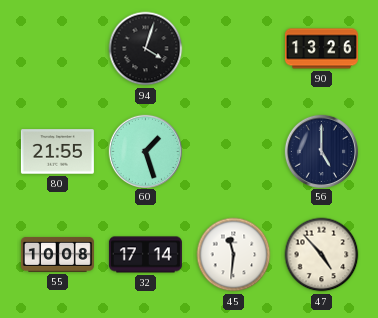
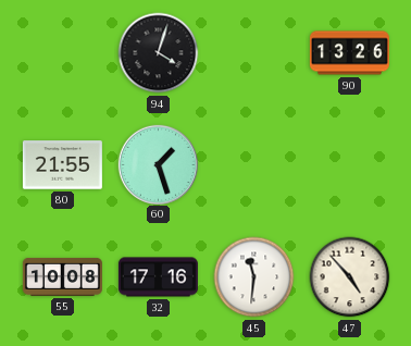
56: 5:00 -> none (321, 151)
32: 17:14 -> 17:16 (158, 277)
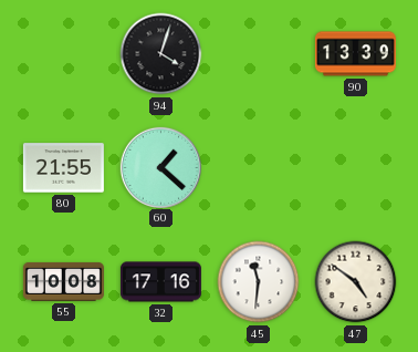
90: 13:26 -> 13:39 (355, 54)
60: 1:27 -> 1:22 (160, 167)
47: 4:53 -> 4:51 (356, 282)
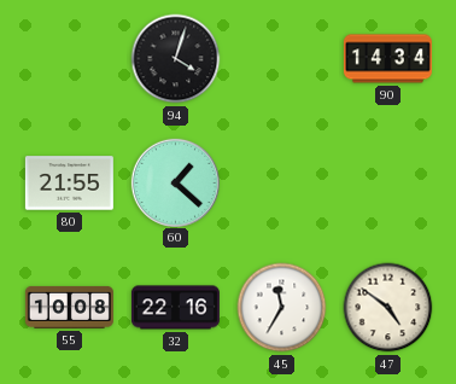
90: 13:39 -> 14:34 (387, 59)
32: 17:16 -> 22:16 (175, 308)
45: 11:31 -> 11:35 (282, 308)
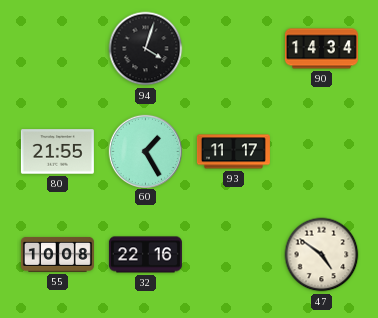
60: 1:22 -> 1:25 (145, 151)
93: none -> 11:17 (233, 152)
45: 11:35 -> none (282, 308)
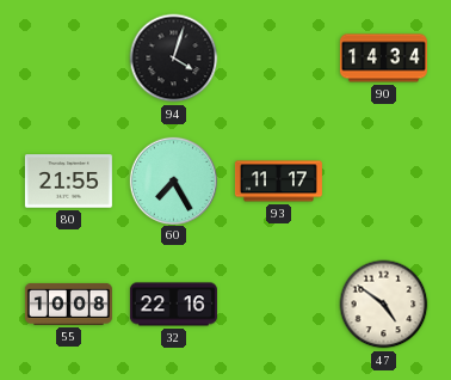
60: 1:25 -> 7:25 (173, 180)
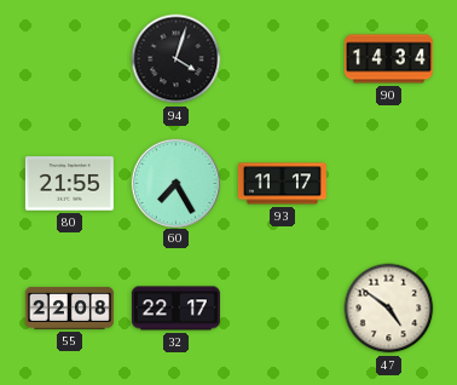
55: 10:08 -> 22:08 (69, 308)
32: 22:16 -> 22:17 (175, 309)
